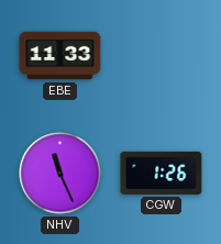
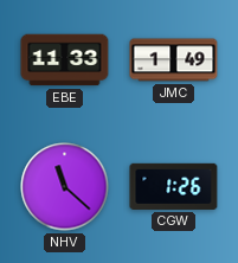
JMC: none -> 1:49 (174, 60)
NHV: 11:26 -> 11:22 (65, 187)
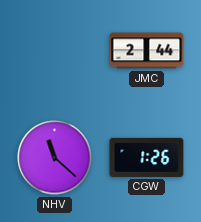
EBE: 11:33 -> none (65, 60)
JMC: 1:49 -> 2:44 (147, 51)
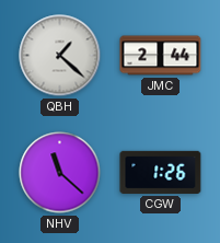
QBH: none -> 1:22 (60, 56)
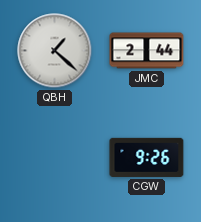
NHV: 11:22 -> none (60, 173)
CGW: 1:26 -> 9:26 (147, 157)
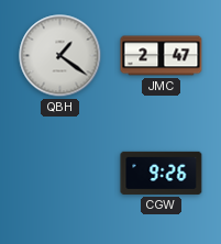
QBH: 1:22 -> 1:21 (60, 56)
JMC: 2:44 -> 2:47 (162, 56)
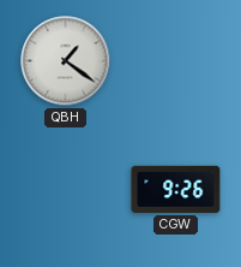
JMC: 2:47 -> none (162, 56)
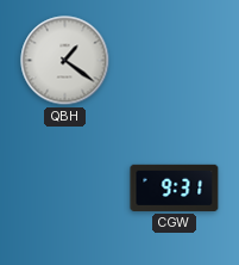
CGW: 9:26 -> 9:31 (175, 187)
